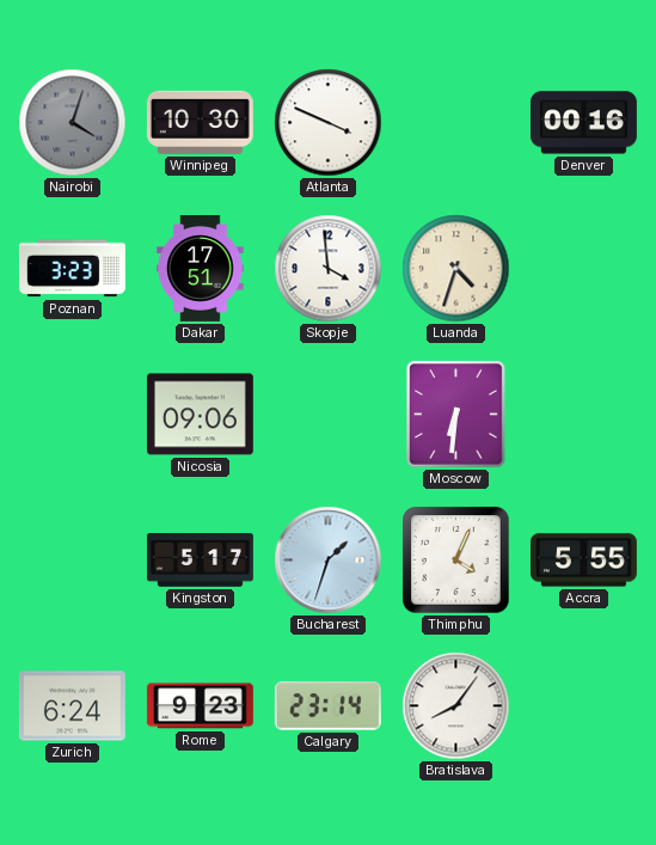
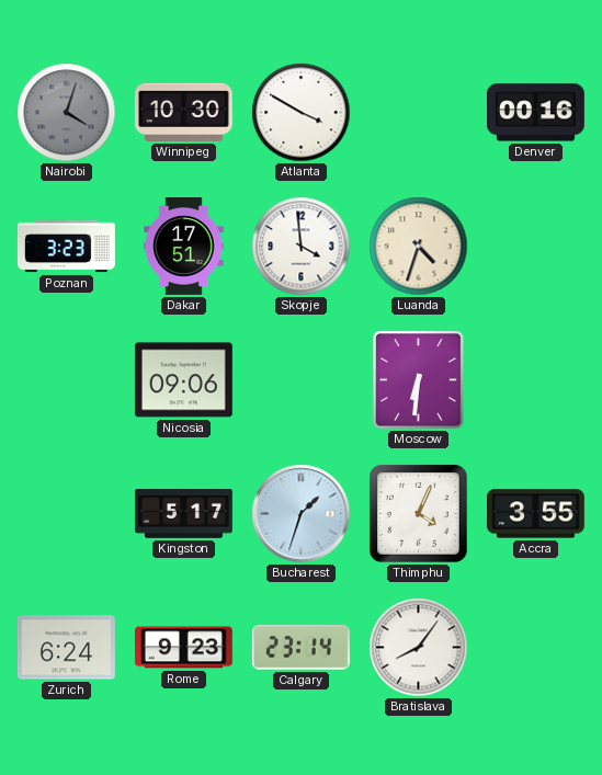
Atlanta: 3:49 -> 3:50 (302, 113)
Accra: 5:55 -> 3:55 (535, 514)
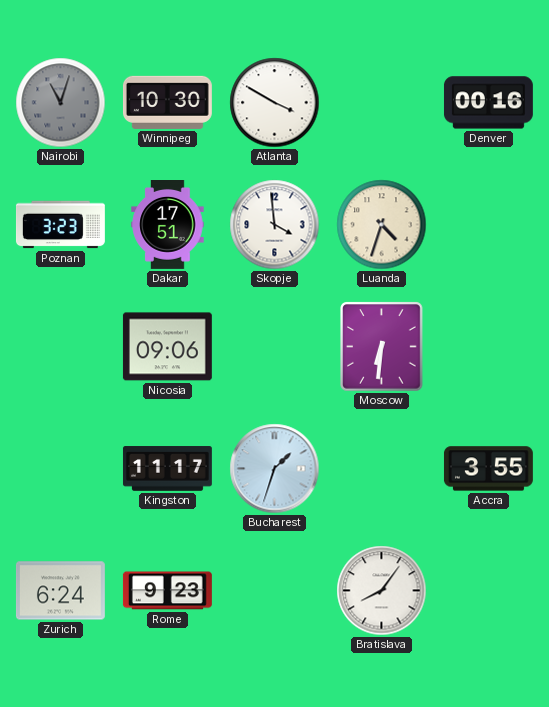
Nairobi: 4:03 -> 11:03 (61, 103)
Kingston: 5:17 -> 11:17 (167, 469)
Thimphu: 4:04 -> none (419, 514)
Calgary: 23:14 -> none (300, 648)
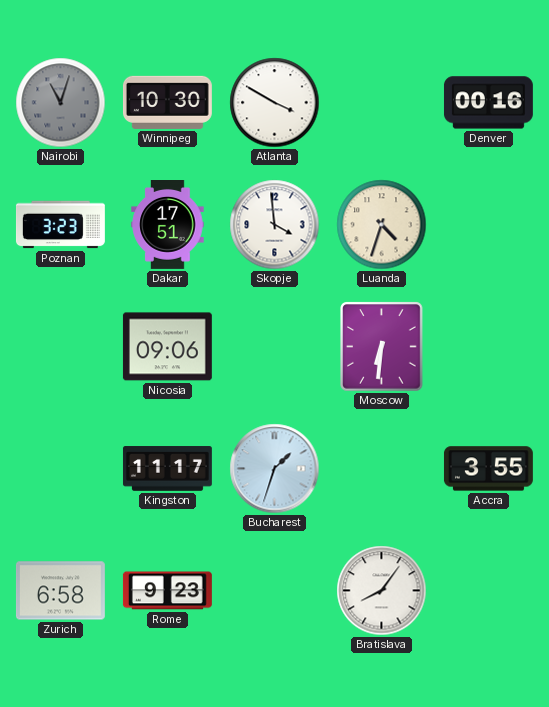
Zurich: 6:24 -> 6:58 (60, 591)
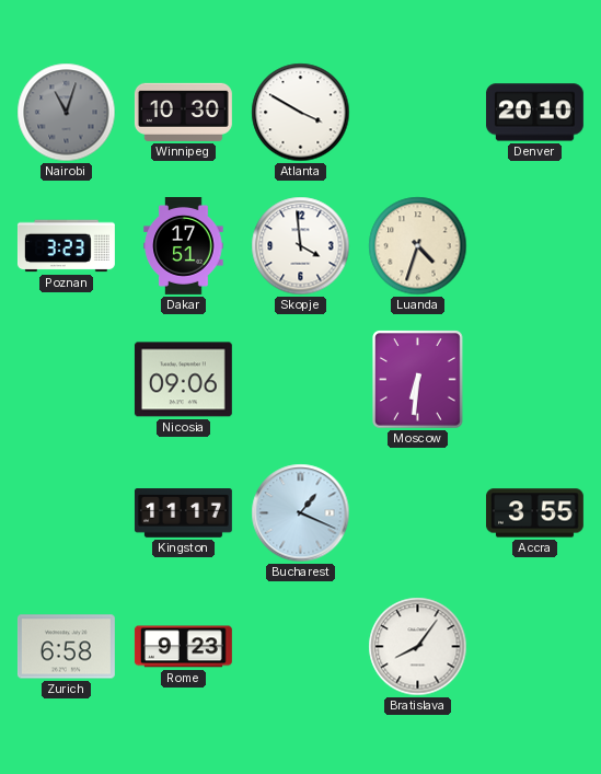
Denver: 00:16 -> 20:10 (534, 113)
Bucharest: 1:33 -> 1:19 (301, 513)
